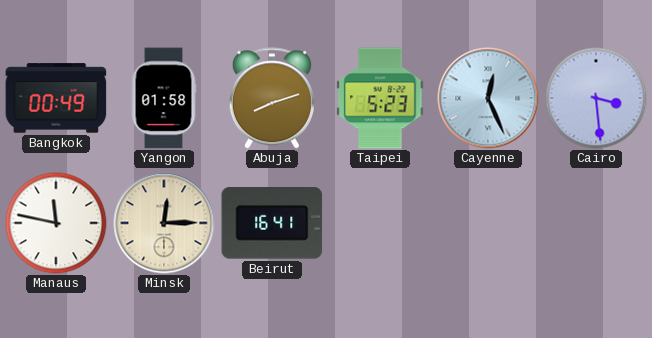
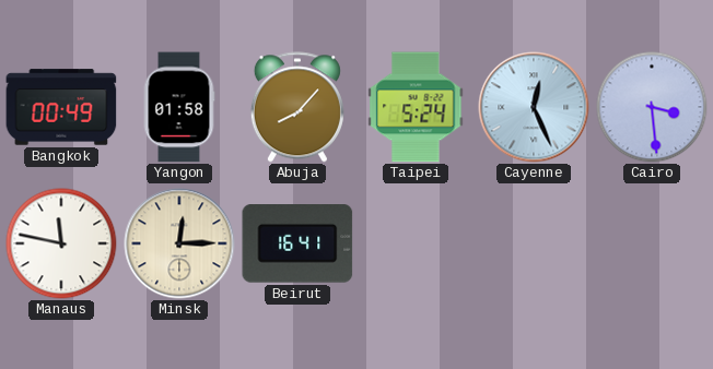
Abuja: 8:12 -> 8:07 (297, 107)
Taipei: 5:23 -> 5:24 (416, 107)
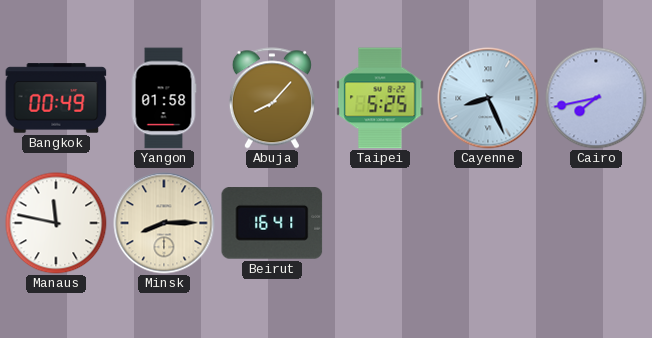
Taipei: 5:24 -> 5:25 (380, 98)
Cayenne: 12:26 -> 8:26 (488, 98)
Cairo: 3:29 -> 7:43 (596, 98)
Minsk: 12:15 -> 8:15 (164, 223)
